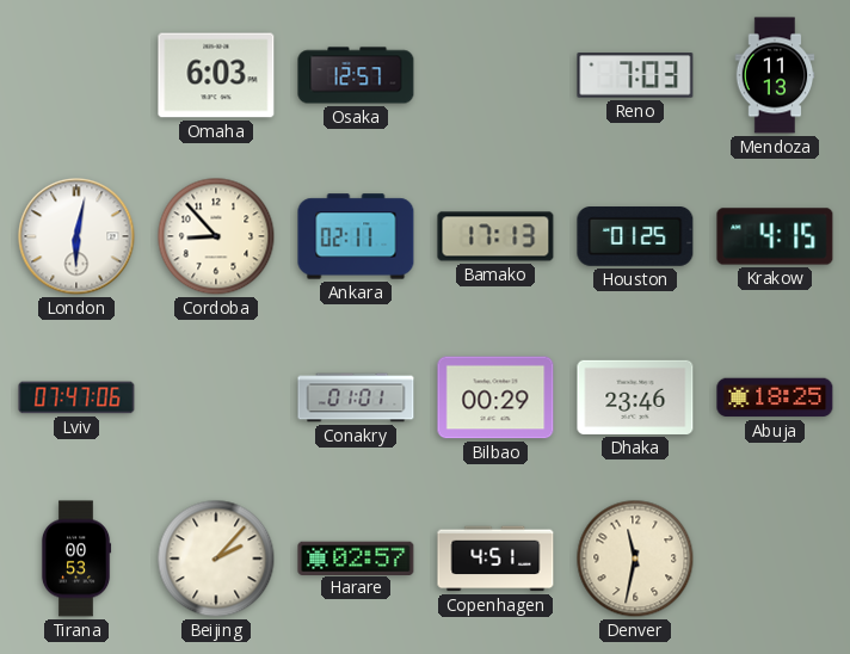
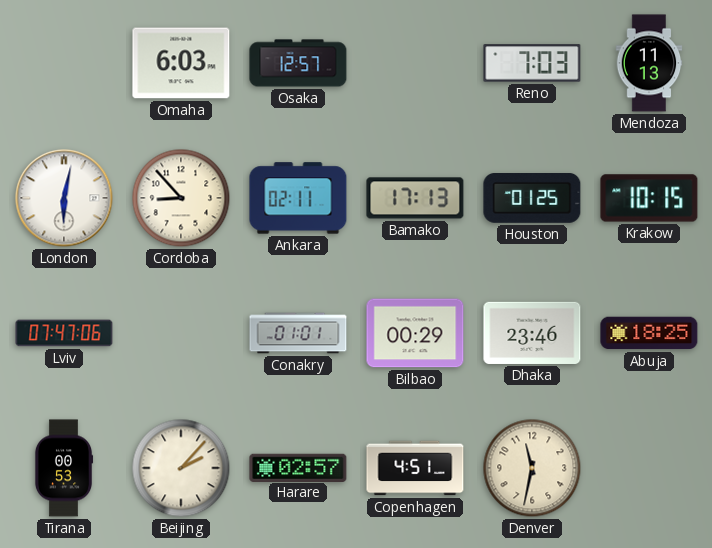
Krakow: 4:15 -> 10:15 (649, 198)
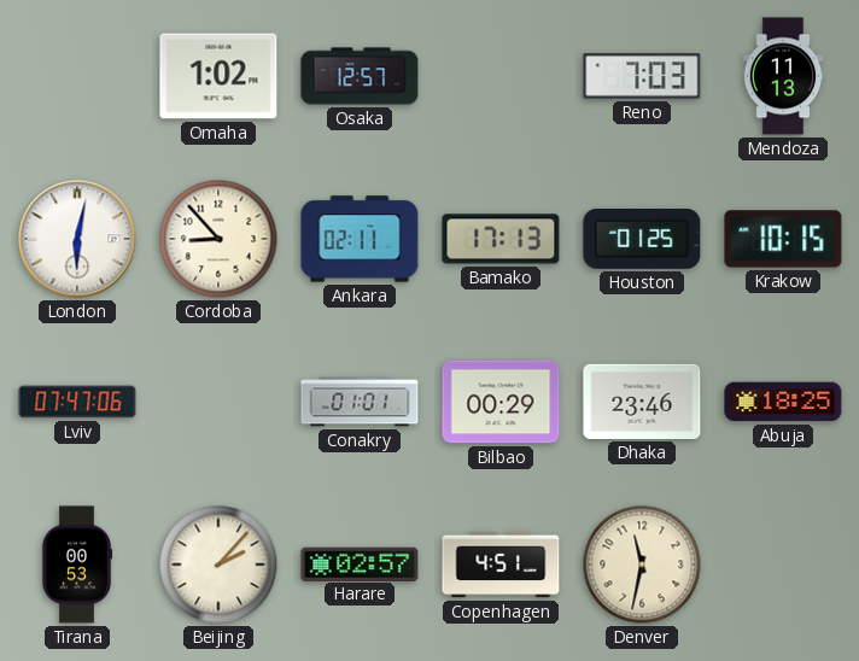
Omaha: 6:03 -> 1:02 (218, 76)
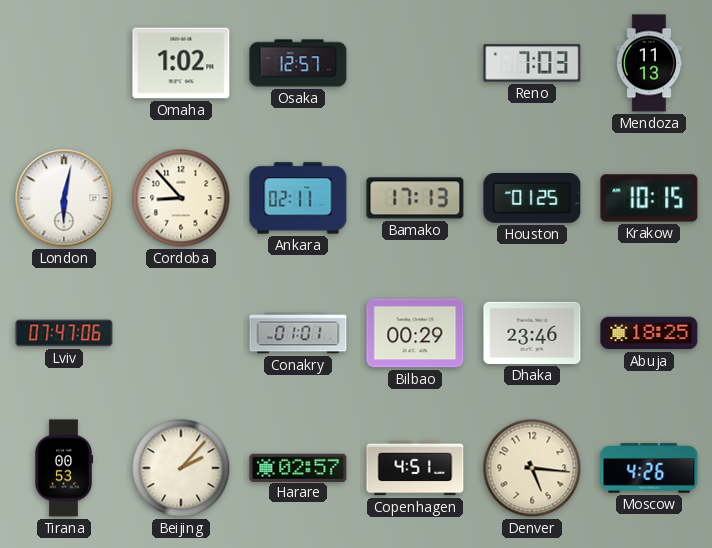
Denver: 11:32 -> 5:16 (532, 468)
Moscow: none -> 4:26 (649, 468)
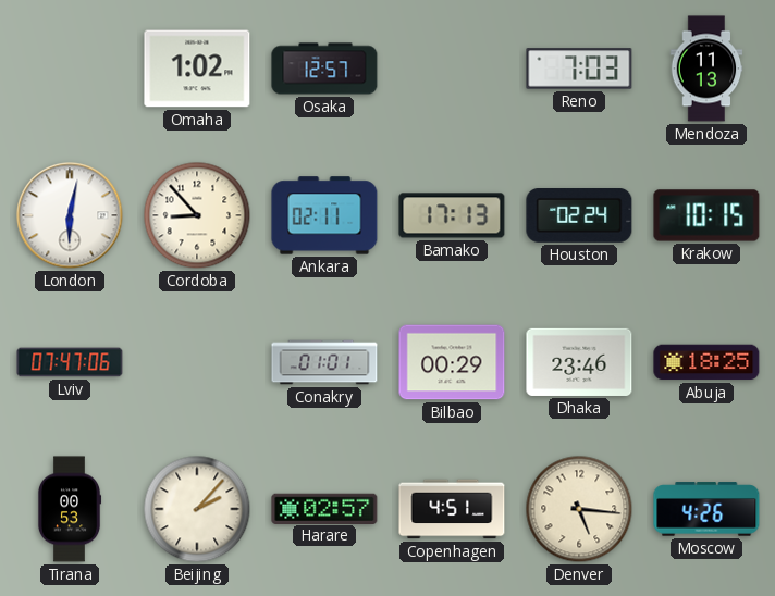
Houston: 01:25 -> 02:24 (579, 216)
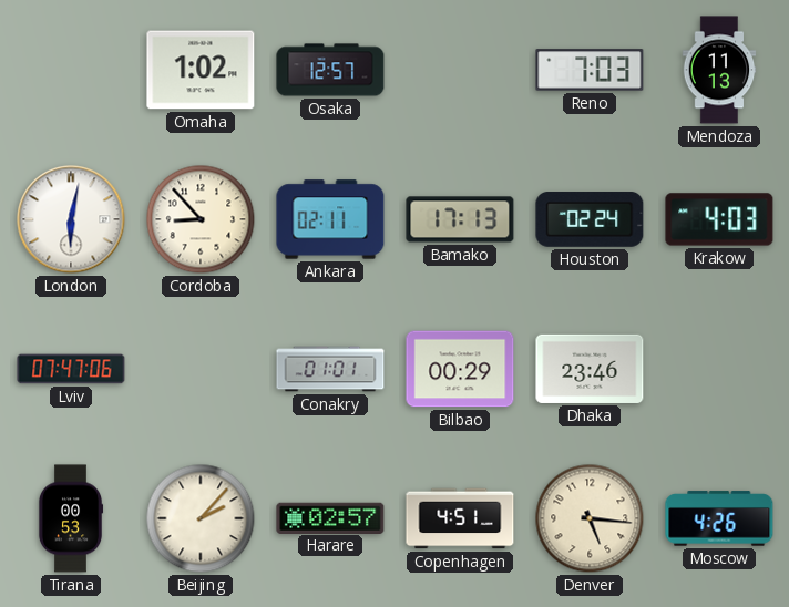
Krakow: 10:15 -> 4:03 (719, 219)
Abuja: 18:25 -> none (706, 362)
